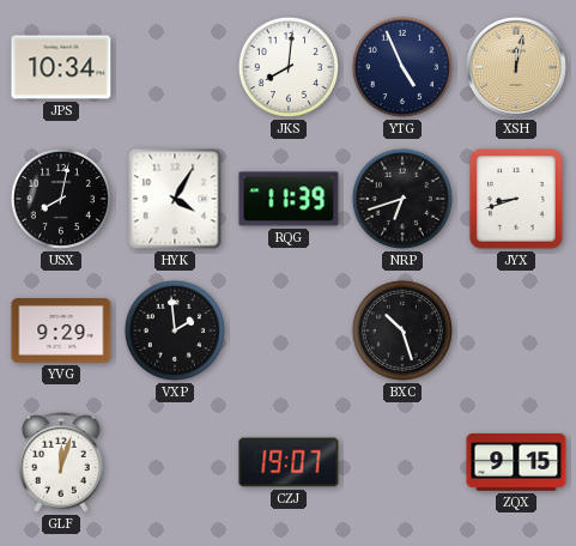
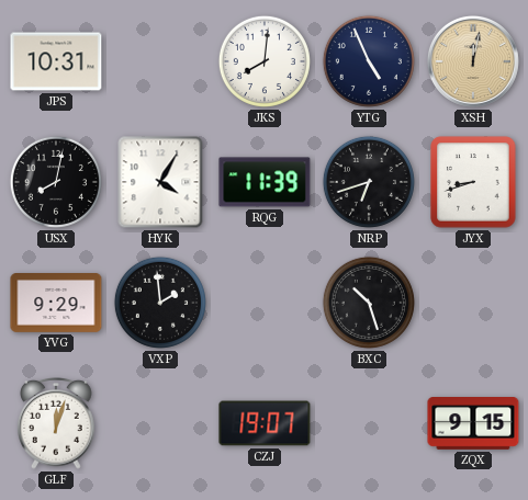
JPS: 10:34 -> 10:31 (56, 61)
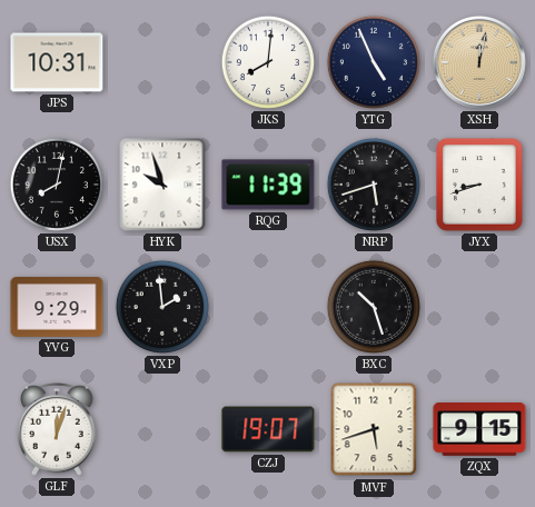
HYK: 4:05 -> 9:57 (162, 185)
NRP: 6:42 -> 5:42 (374, 185)
MVF: none -> 5:42 (374, 429)
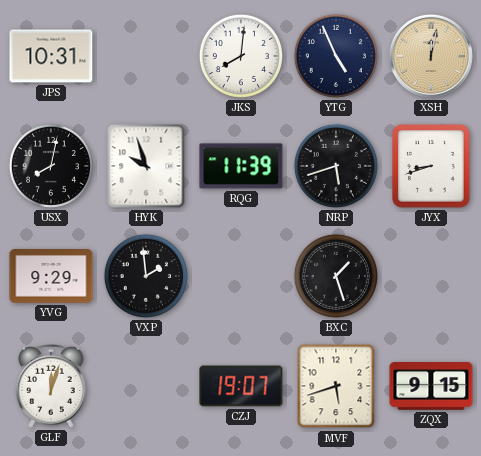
BXC: 10:27 -> 1:27 (336, 276)
